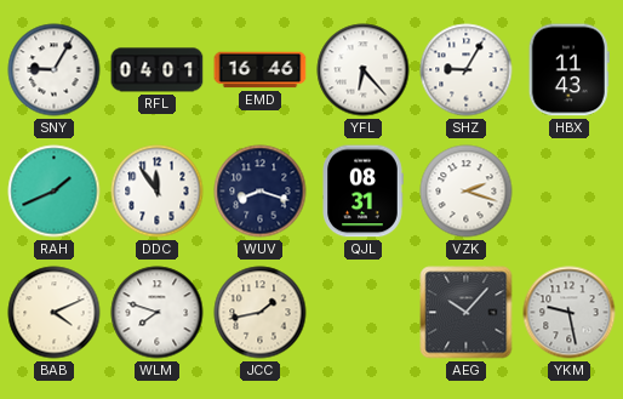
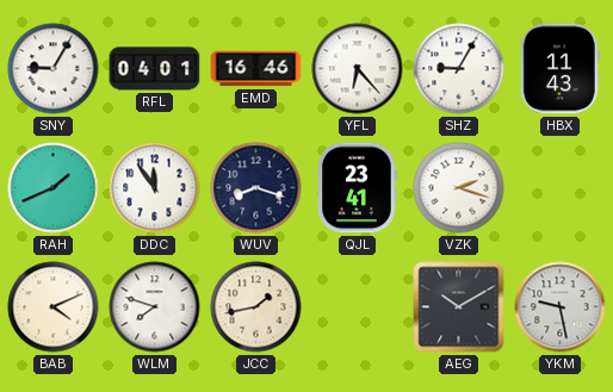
QJL: 08:31 -> 23:41 (357, 188)
AEG: 10:07 -> 10:10 (459, 307)
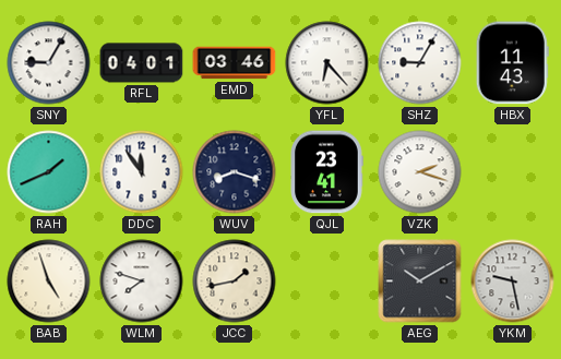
EMD: 16:46 -> 03:46 (235, 63)
BAB: 4:11 -> 4:57 (49, 282)
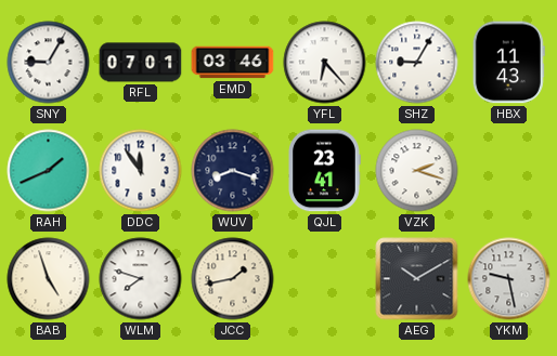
RFL: 04:01 -> 07:01 (141, 63)
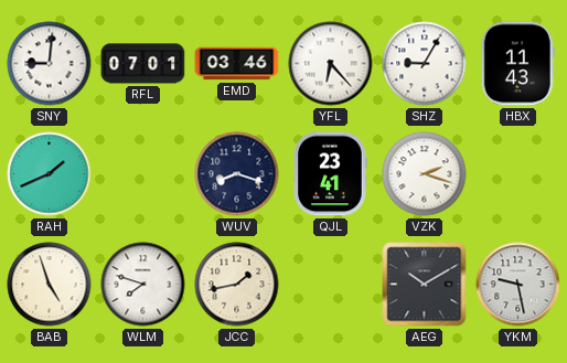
SNY: 9:05 -> 9:01 (50, 64)
DDC: 11:54 -> none (141, 171)
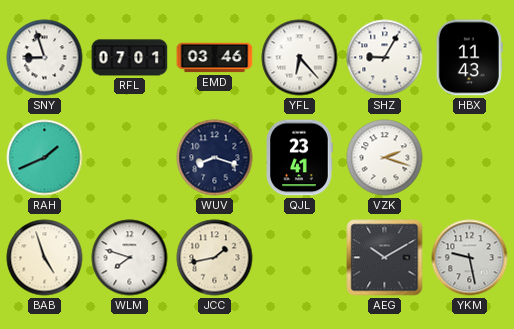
SNY: 9:01 -> 8:57 (45, 58)
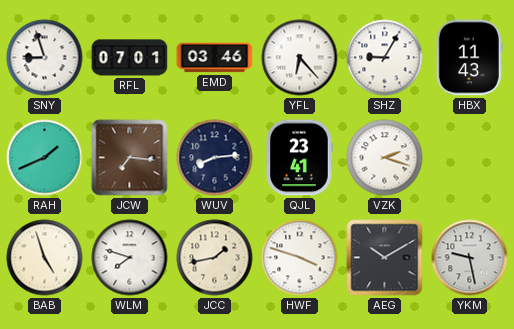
JCW: none -> 7:16 (130, 158)
WUV: 8:18 -> 8:14 (215, 158)
HWF: none -> 3:48 (300, 258)
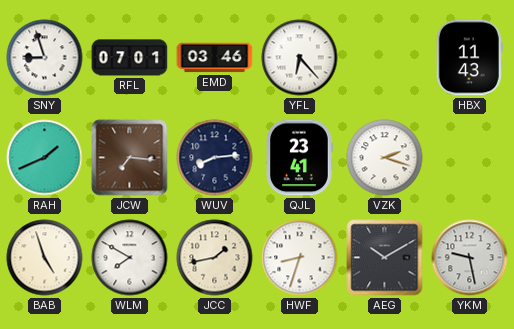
SHZ: 9:05 -> none (385, 58)
WLM: 7:48 -> 7:50 (130, 258)
HWF: 3:48 -> 8:33 (300, 258)
